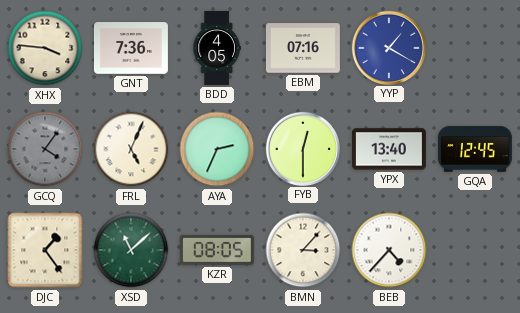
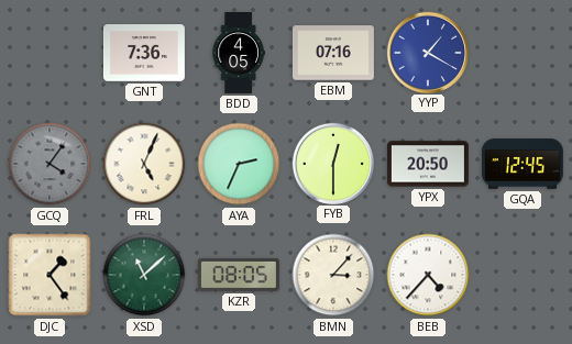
XHX: 3:46 -> none (45, 48)
YPX: 13:40 -> 20:50 (428, 164)
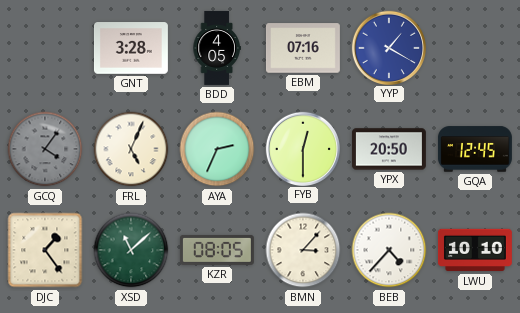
GNT: 7:36 -> 3:28 (131, 48)
LWU: none -> 10:10 (475, 250)
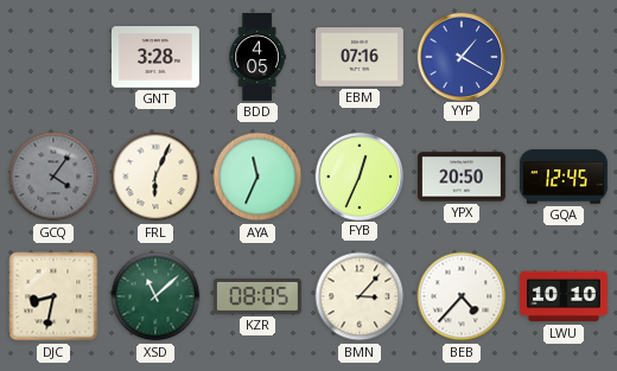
FRL: 5:04 -> 6:04 (155, 177)
AYA: 2:34 -> 11:34 (257, 177)
FYB: 12:30 -> 12:34 (358, 175)
DJC: 1:24 -> 8:32 (53, 296)
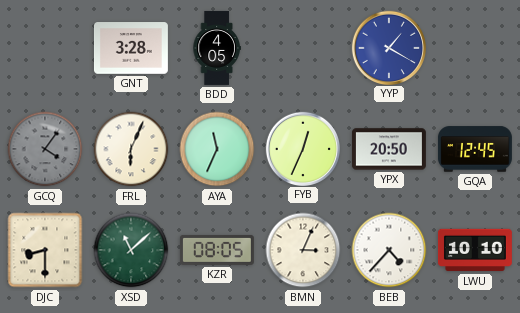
EBM: 07:16 -> none (360, 57)
DJC: 8:32 -> 8:30 (45, 250)
BMN: 3:07 -> 3:04 (303, 250)
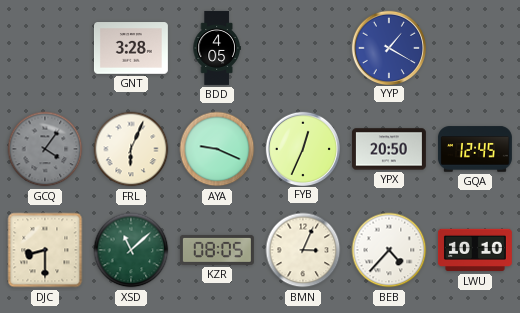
AYA: 11:34 -> 9:19 (217, 149)
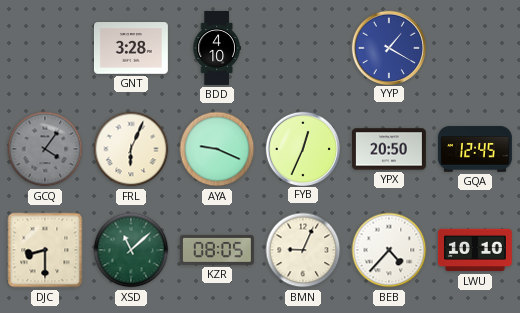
BDD: 4:05 -> 4:10 (217, 48)
BMN: 3:04 -> 9:04 (303, 250)
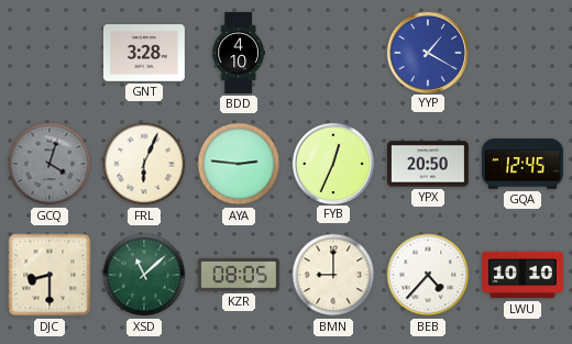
GCQ: 4:06 -> 4:03 (50, 164)
AYA: 9:19 -> 2:46 (239, 164)
BMN: 9:04 -> 9:00 (333, 275)
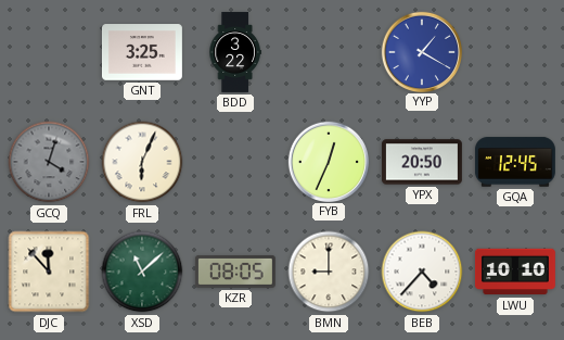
GNT: 3:28 -> 3:25 (142, 52)
BDD: 4:10 -> 3:22 (235, 52)
AYA: 2:46 -> none (239, 164)
DJC: 8:30 -> 11:53 (49, 272)
